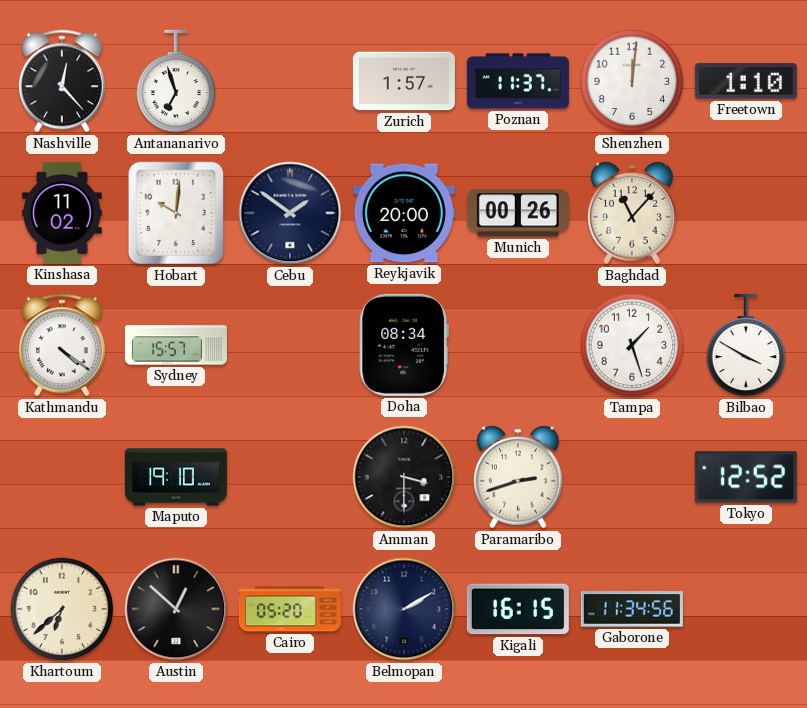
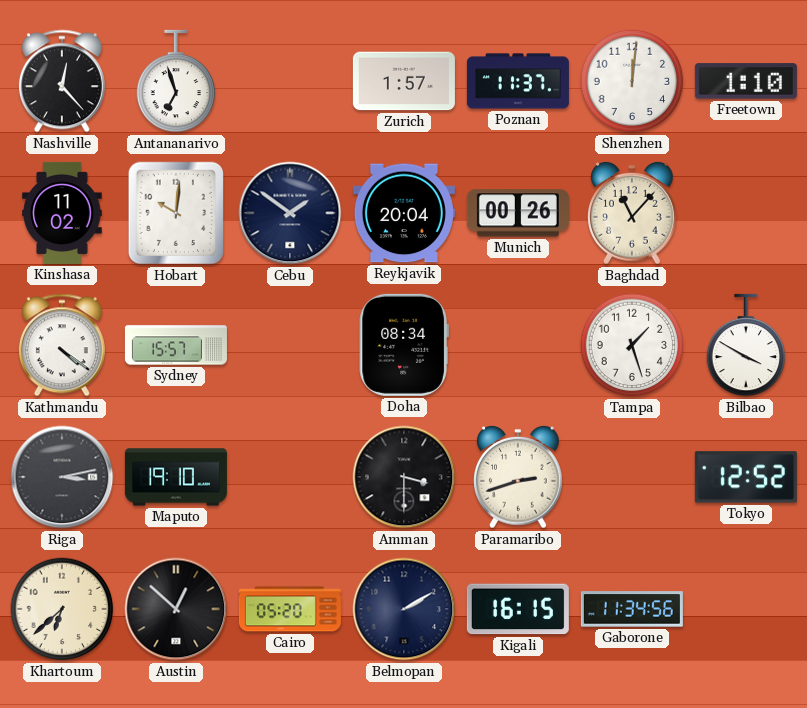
Reykjavik: 20:00 -> 20:04 (404, 213)
Riga: none -> 3:13 (62, 477)
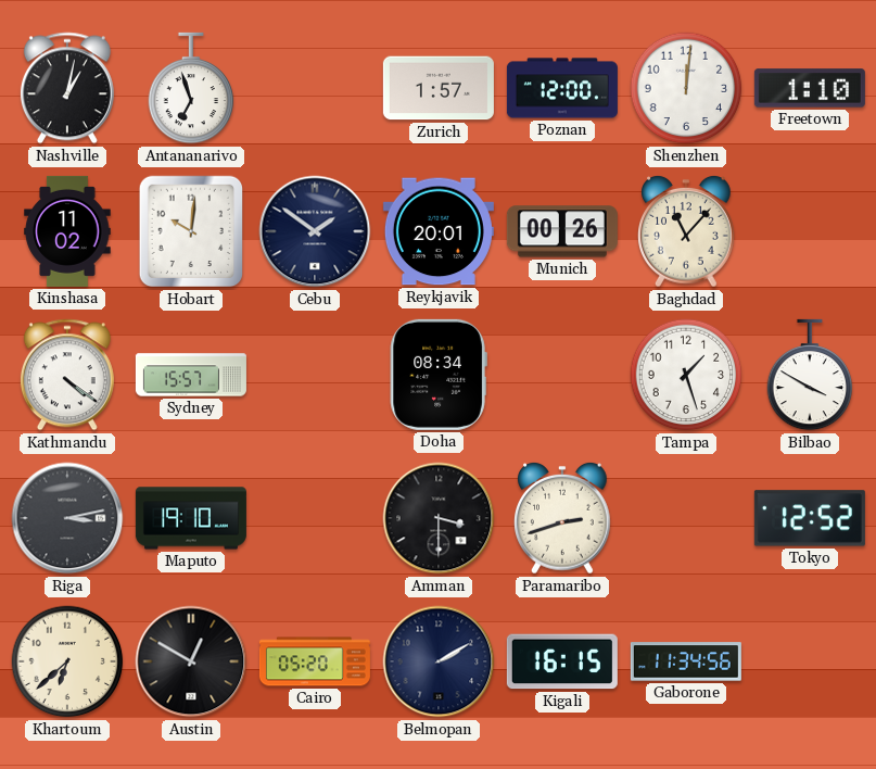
Nashville: 12:23 -> 1:02 (67, 88)
Poznan: 11:37 -> 12:00 (562, 88)
Reykjavik: 20:04 -> 20:01 (439, 231)
Austin: 12:52 -> 12:50 (191, 661)
